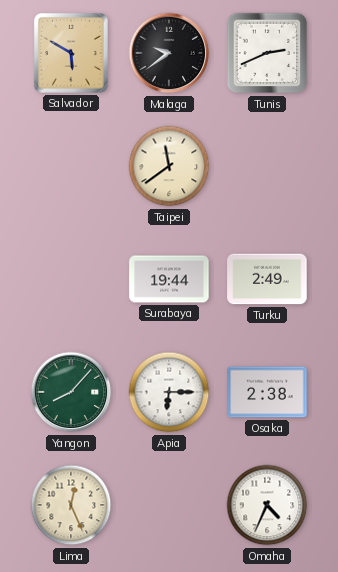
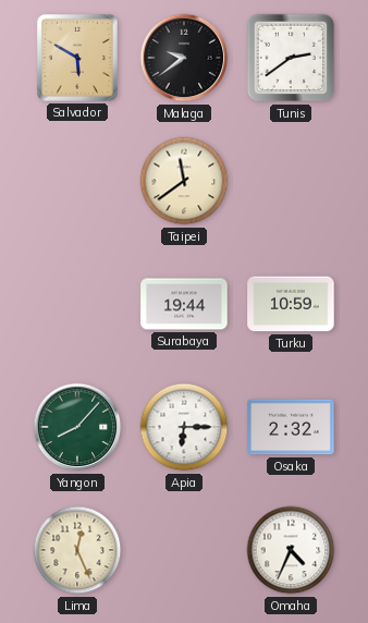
Tunis: 2:41 -> 2:39 (291, 58)
Turku: 2:49 -> 10:59 (291, 304)
Osaka: 2:38 -> 2:32 (291, 427)
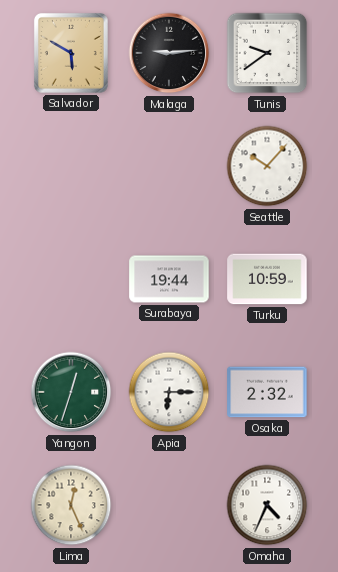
Malaga: 9:39 -> 9:14 (169, 53)
Tunis: 2:39 -> 9:39 (267, 53)
Taipei: 11:39 -> none (184, 181)
Seattle: none -> 10:07 (267, 166)
Yangon: 8:07 -> 12:33 (71, 392)
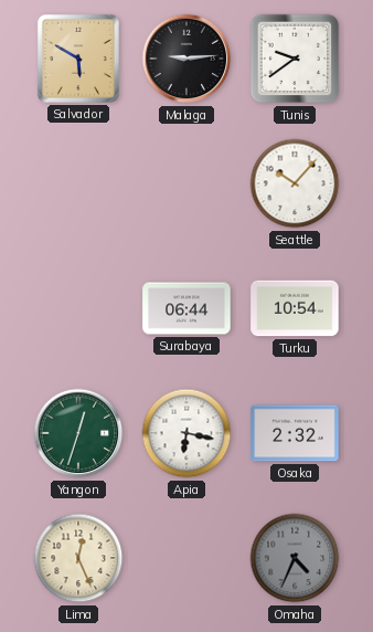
Surabaya: 19:44 -> 06:44 (186, 308)
Turku: 10:59 -> 10:54 (295, 308)
Apia: 6:15 -> 6:17 (186, 433)
Omaha dial: white -> grey (295, 558)
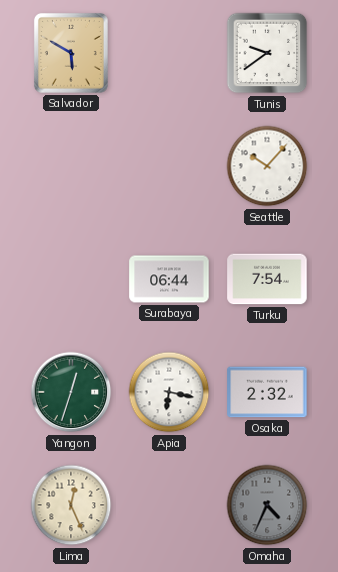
Malaga: 9:14 -> none (186, 59)
Turku: 10:54 -> 7:54 (267, 279)
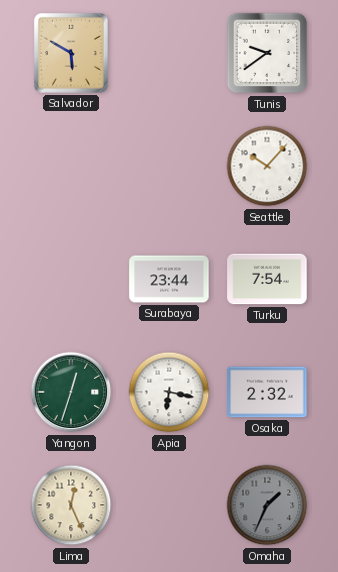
Surabaya: 06:44 -> 23:44 (169, 279)
Omaha: 4:34 -> 1:34 (267, 505)
